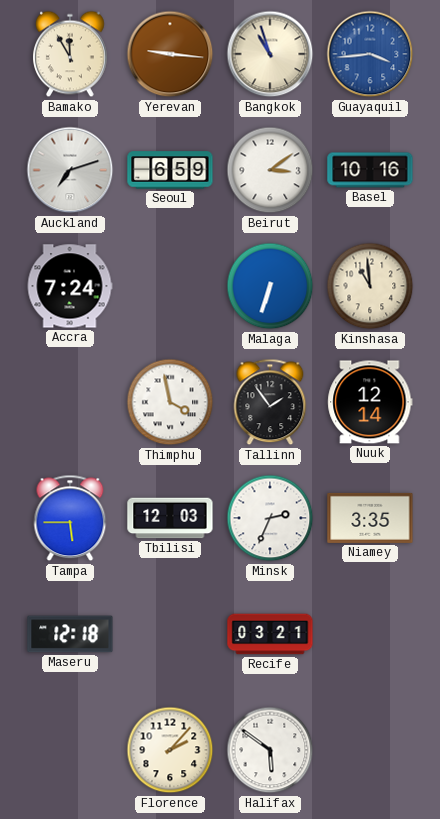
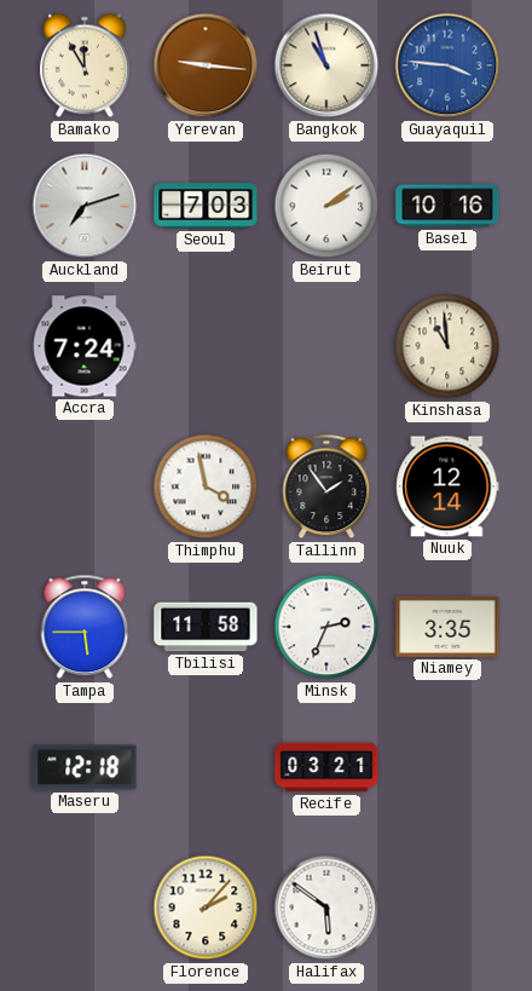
Guayaquil: 3:44 -> 3:46 (447, 65)
Seoul: 6:59 -> 7:03 (206, 206)
Beirut: 3:09 -> 2:09 (326, 206)
Malaga: 6:33 -> none (270, 286)
Tbilisi: 12:03 -> 11:58 (206, 627)
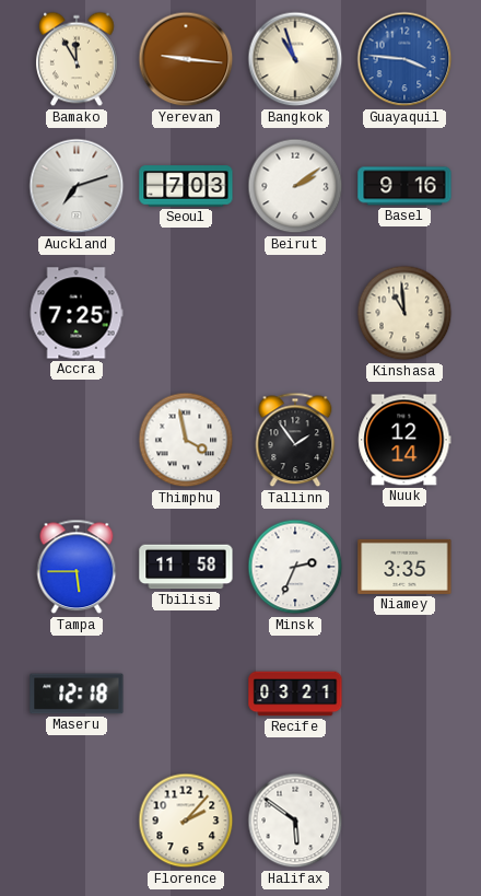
Basel: 10:16 -> 9:16 (404, 186)
Accra: 7:24 -> 7:25 (77, 313)
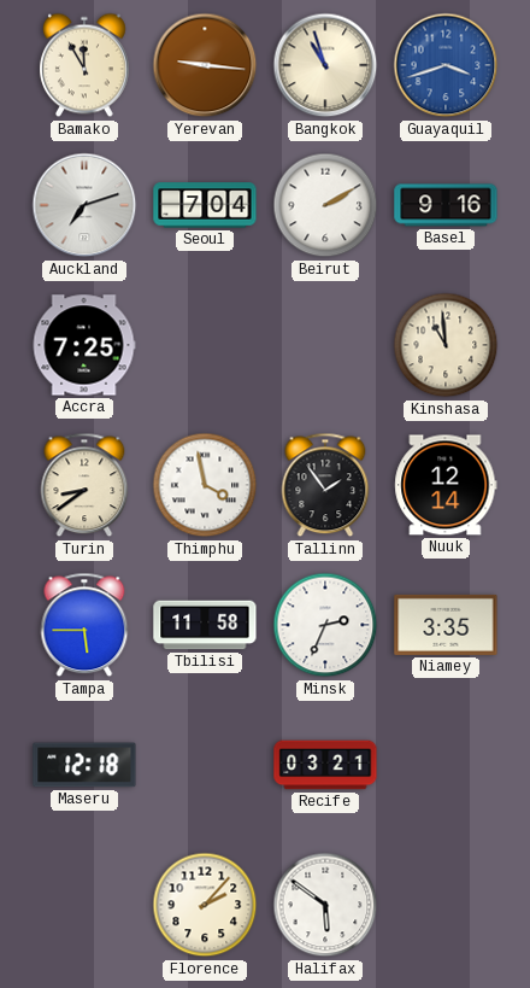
Guayaquil: 3:46 -> 3:42 (446, 65)
Seoul: 7:03 -> 7:04 (205, 205)
Beirut: 2:09 -> 2:10 (325, 205)
Turin: none -> 8:39 (84, 485)
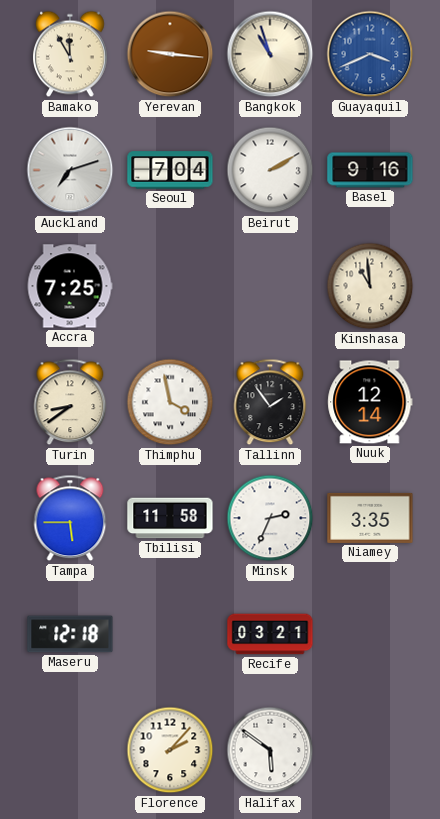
Guayaquil: 3:42 -> 3:41 (370, 54)
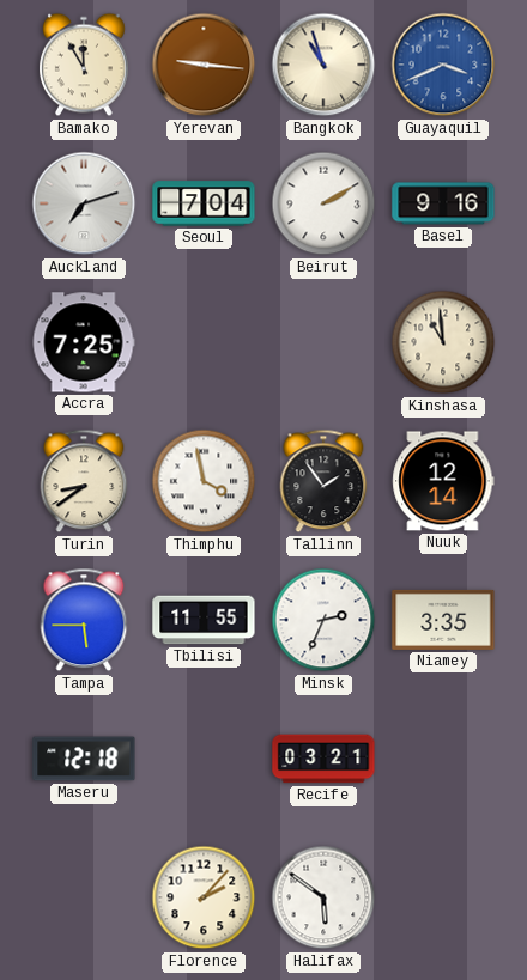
Tbilisi: 11:58 -> 11:55 (204, 620)
